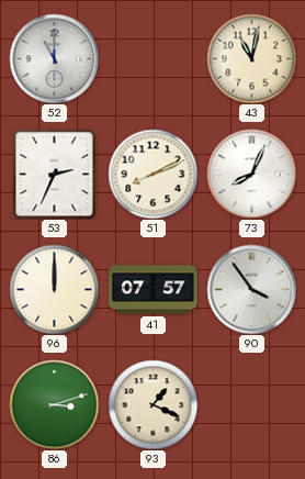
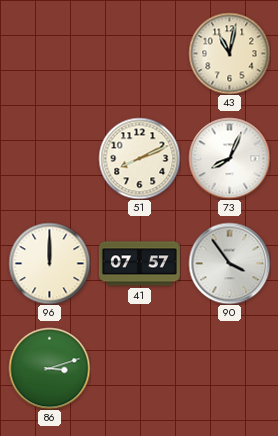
52: 11:00 -> none (54, 58)
53: 2:34 -> none (55, 174)
93: 1:19 -> none (152, 404)
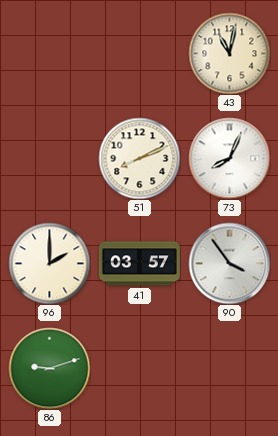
96: 12:00 -> 2:00 (49, 263)
41: 07:57 -> 03:57 (139, 264)
86: 3:12 -> 9:12 (49, 368)
